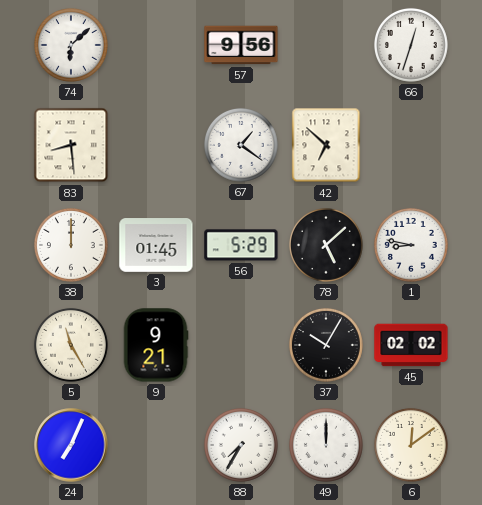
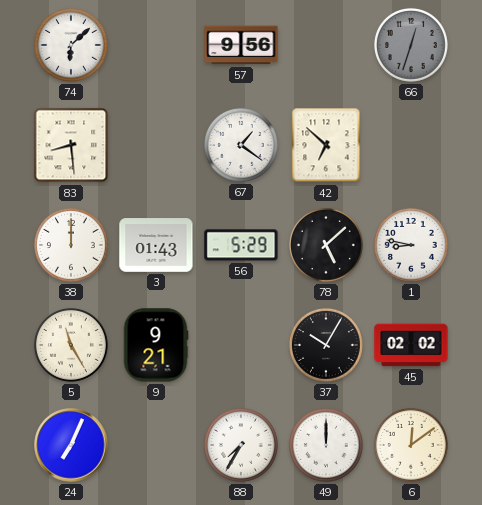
66 dial: white -> grey (411, 45)
3: 01:45 -> 01:43 (156, 245)
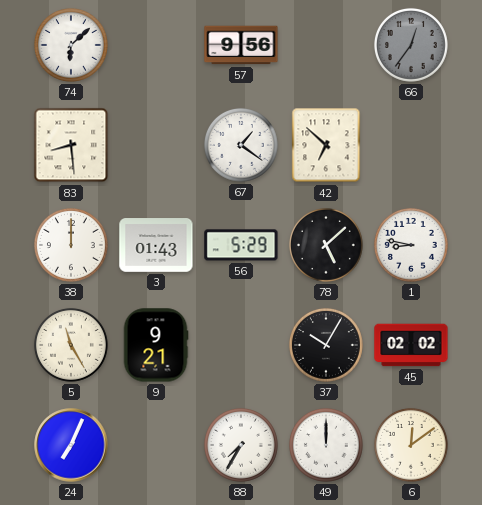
66: 12:33 -> 12:36 (411, 45)
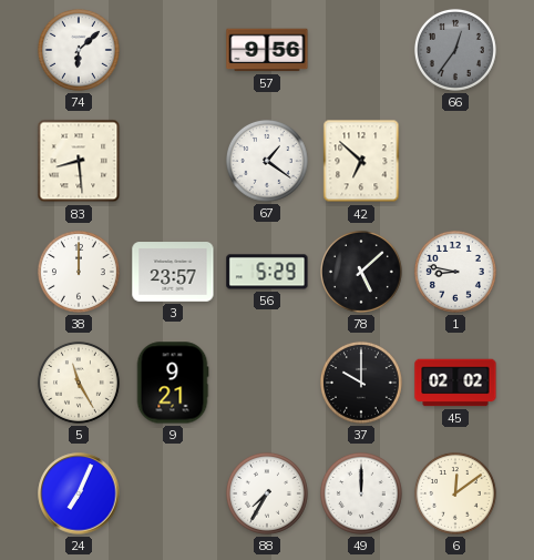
3: 01:43 -> 23:57 (173, 272)
37: 10:05 -> 10:00 (361, 383)
